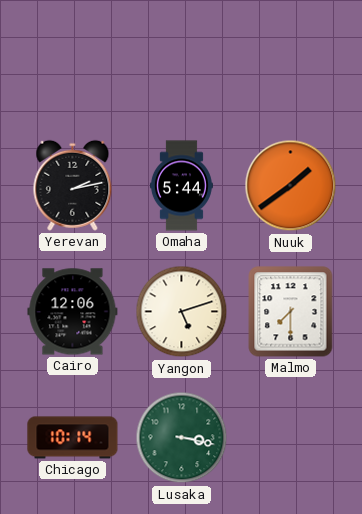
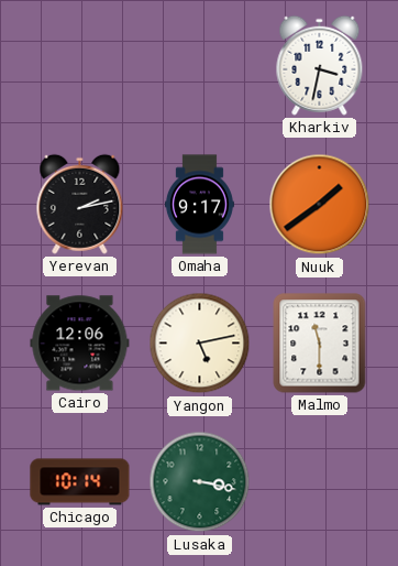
Kharkiv: none -> 3:32 (320, 65)
Omaha: 5:44 -> 9:17 (199, 205)
Yangon: 5:12 -> 5:13 (200, 344)
Malmo: 7:30 -> 11:30 (320, 344)
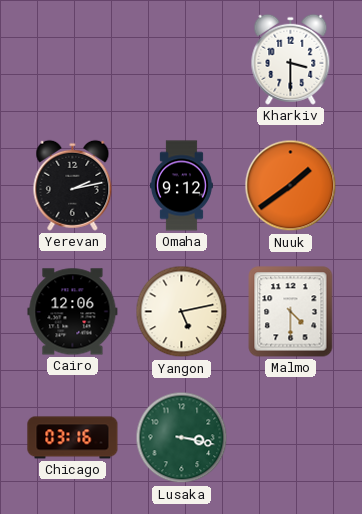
Kharkiv: 3:32 -> 3:30 (291, 59)
Omaha: 9:17 -> 9:12 (181, 186)
Malmo: 11:30 -> 4:30 (291, 312)
Chicago: 10:14 -> 03:16 (73, 438)
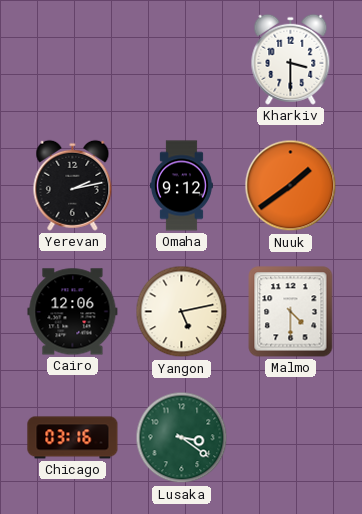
Lusaka: 3:17 -> 3:21 (182, 438)
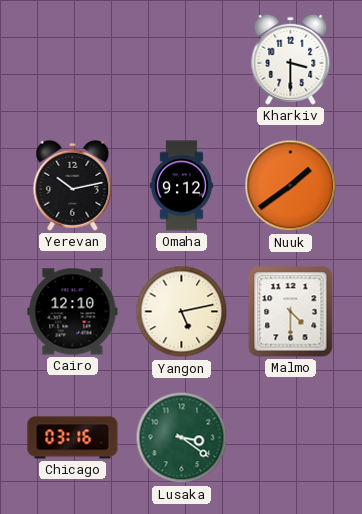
Yerevan: 2:13 -> 10:13 (73, 185)
Cairo: 12:06 -> 12:10 (73, 312)
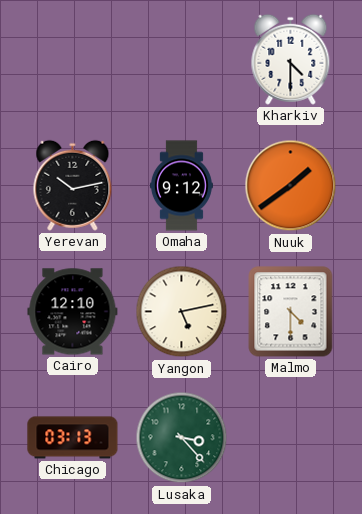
Kharkiv: 3:30 -> 4:30 (291, 59)
Chicago: 03:16 -> 03:13 (73, 438)
Lusaka: 3:21 -> 3:23 (182, 438)
